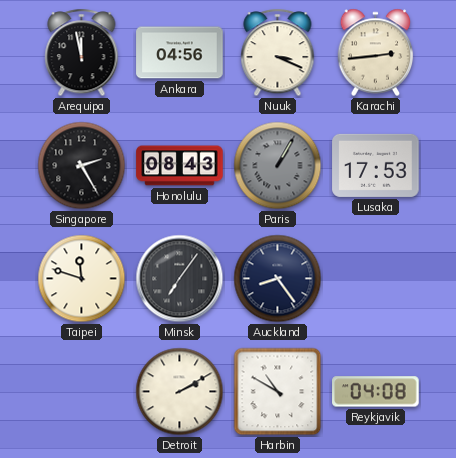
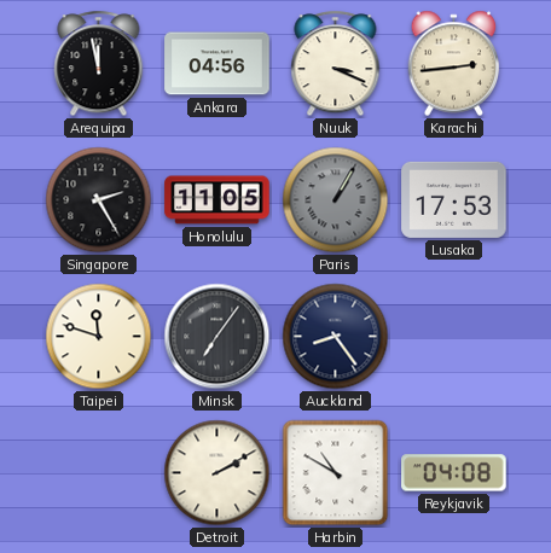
Honolulu: 08:43 -> 11:05 (217, 200)
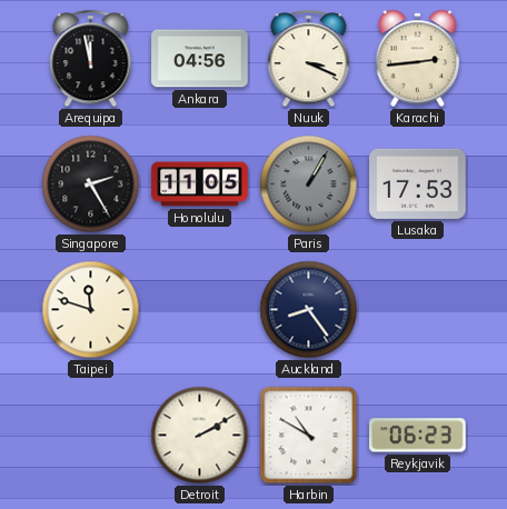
Minsk: 7:06 -> none (217, 337)
Reykjavik: 04:08 -> 06:23 (418, 436)
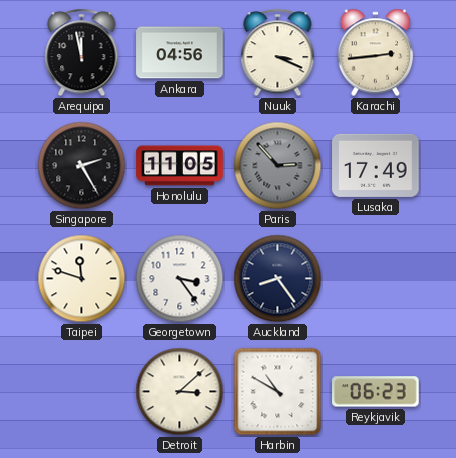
Paris: 1:05 -> 2:53 (278, 166)
Lusaka: 17:53 -> 17:49 (376, 165)
Georgetown: none -> 3:24 (180, 279)
Detroit: 2:10 -> 3:08 (180, 392)
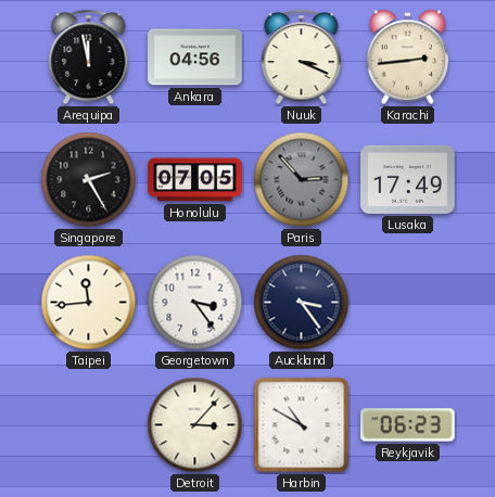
Honolulu: 11:05 -> 07:05 (195, 180)
Taipei: 11:48 -> 11:44 (89, 303)
Auckland: 8:24 -> 3:24 (302, 303)
Detroit: 3:08 -> 3:07 (195, 425)
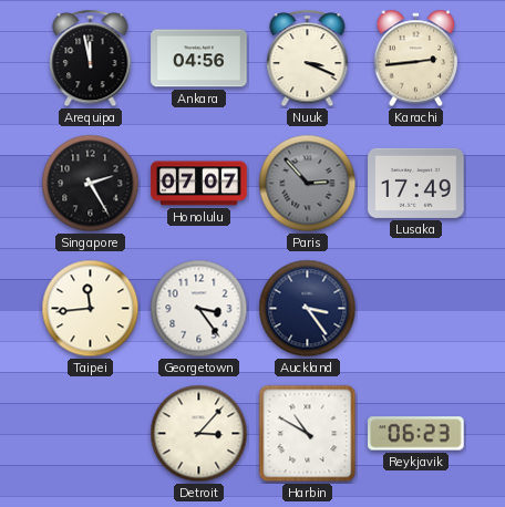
Honolulu: 07:05 -> 07:07 (199, 184)
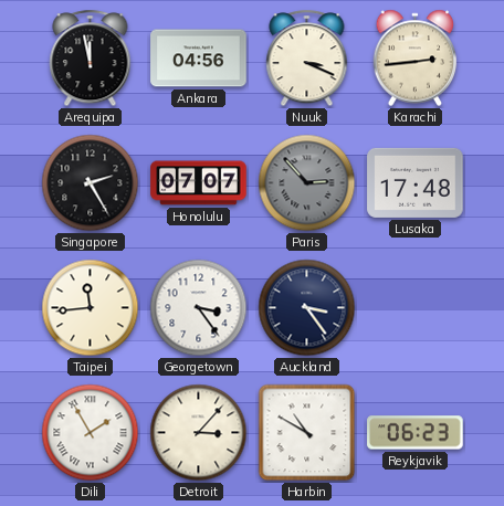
Lusaka: 17:49 -> 17:48 (416, 182)
Dili: none -> 1:55 (91, 433)
